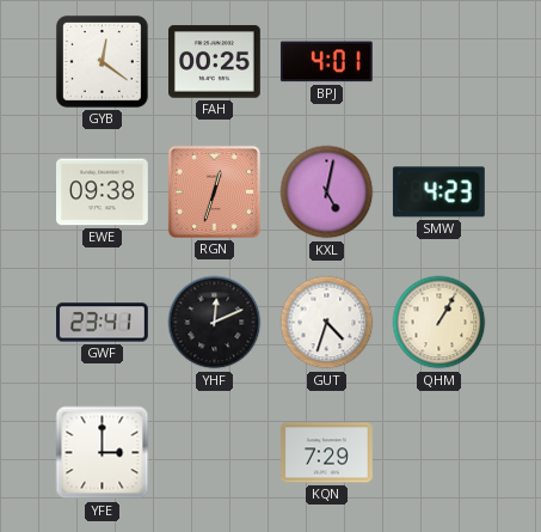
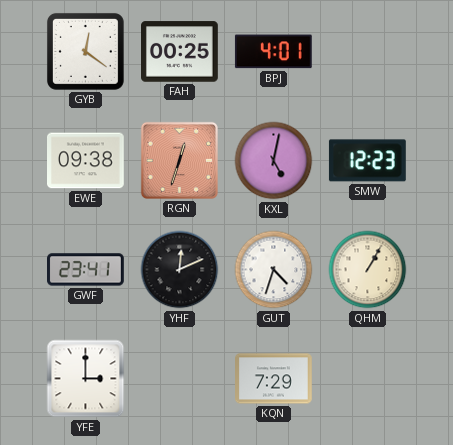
SMW: 4:23 -> 12:23 (367, 161)
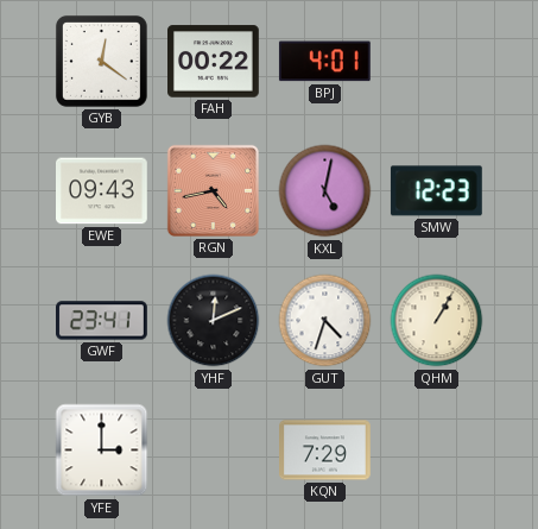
FAH: 00:25 -> 00:22 (214, 62)
EWE: 09:38 -> 09:43 (102, 191)
RGN: 12:33 -> 4:43 (213, 190)
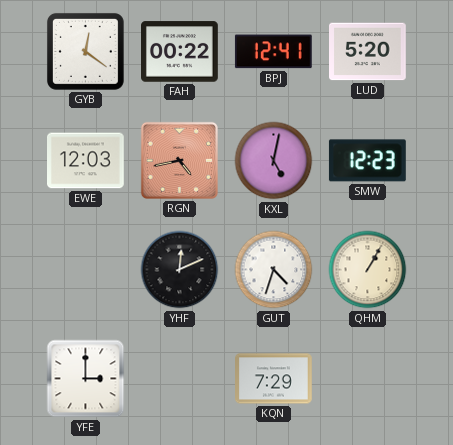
BPJ: 4:01 -> 12:41 (273, 52)
LUD: none -> 5:20 (368, 52)
EWE: 09:43 -> 12:03 (86, 161)
GWF: 23:41 -> none (102, 321)
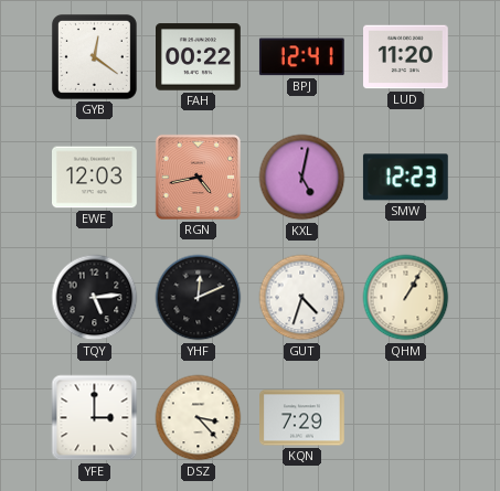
LUD: 5:20 -> 11:20 (406, 57)
TQY: none -> 5:14 (95, 298)
DSZ: none -> 3:23 (199, 418)
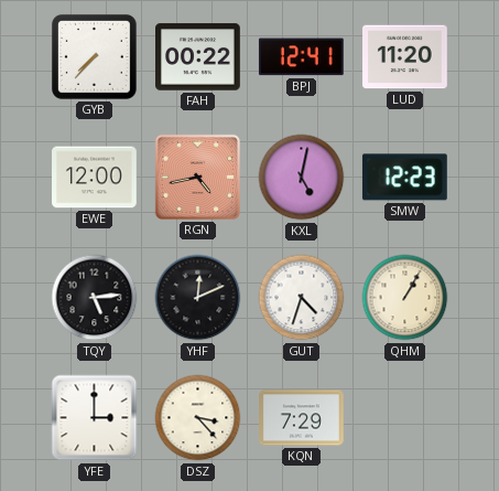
GYB: 12:21 -> 7:37 (94, 56)
EWE: 12:03 -> 12:00 (95, 178)
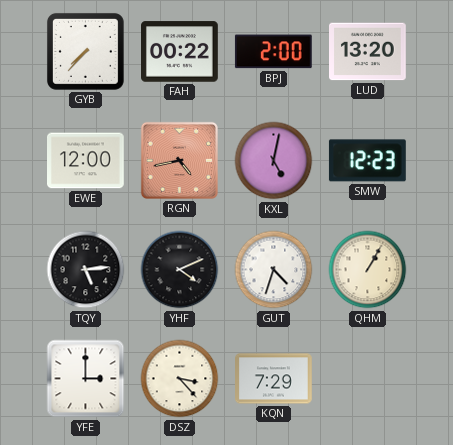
BPJ: 12:41 -> 2:00 (273, 52)
LUD: 11:20 -> 13:20 (368, 52)
YHF: 12:11 -> 4:11 (180, 270)
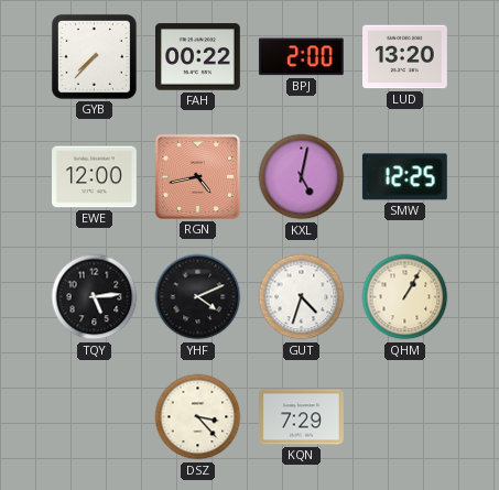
SMW: 12:23 -> 12:25 (404, 177)
YFE: 3:00 -> none (86, 379)
